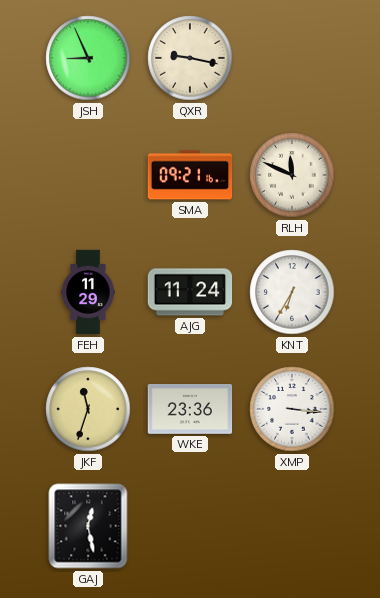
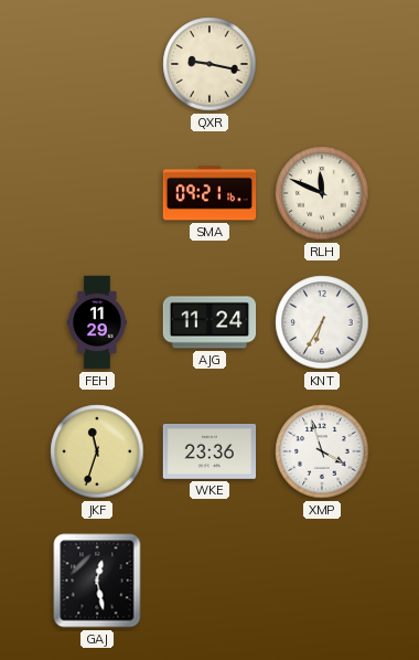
JSH: 8:56 -> none (88, 58)
XMP: 3:16 -> 3:57 (322, 451)
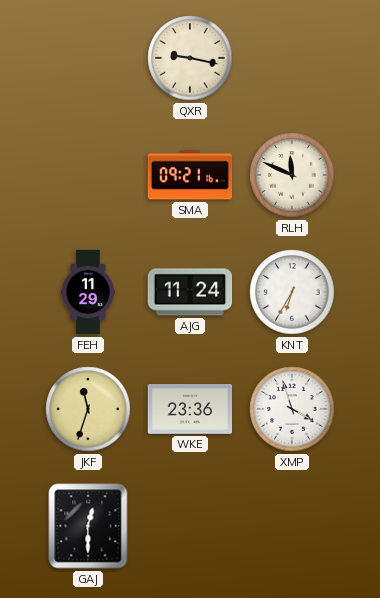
GAJ: 12:28 -> 12:30 (88, 526)
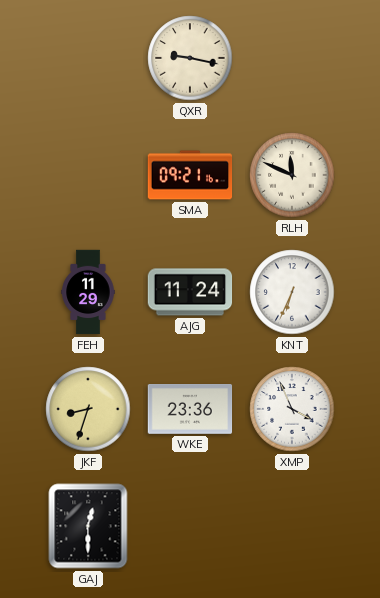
KNT: 6:35 -> 6:34 (292, 292)
JKF: 11:33 -> 8:33 (88, 409)
XMP: 3:57 -> 3:56 (292, 409)
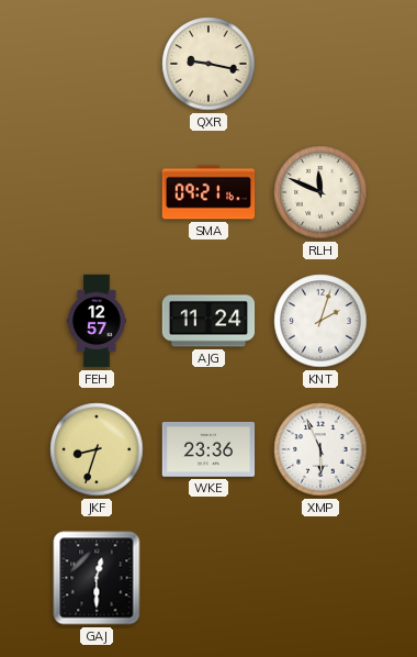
FEH: 11:29 -> 12:57 (97, 321)
KNT: 6:34 -> 2:03 (320, 321)
XMP: 3:56 -> 5:56 (320, 449)
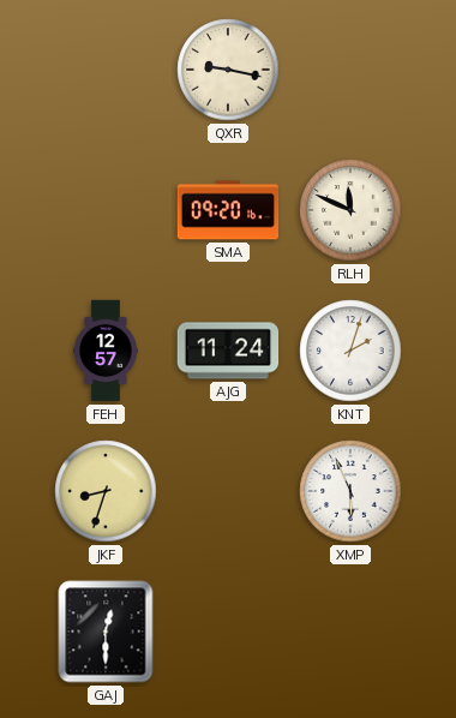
SMA: 09:21 -> 09:20 (228, 210)
WKE: 23:36 -> none (208, 450)
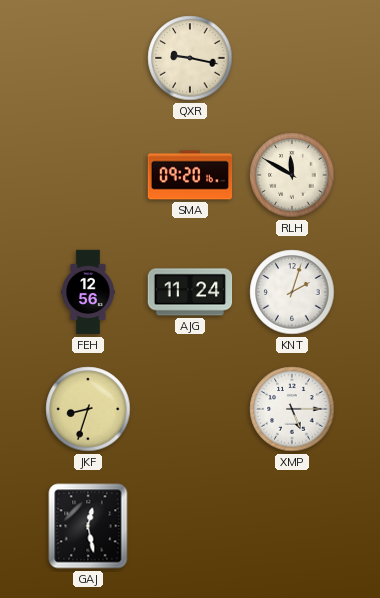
RLH: 11:49 -> 11:50 (292, 175)
FEH: 12:57 -> 12:56 (88, 292)
XMP: 5:56 -> 5:15 (292, 409)
GAJ: 12:30 -> 12:28 (88, 526)
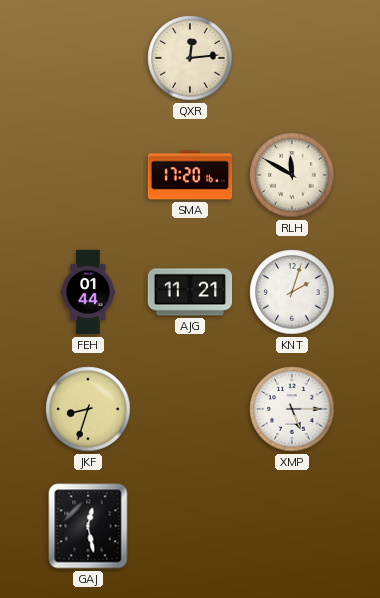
QXR: 9:17 -> 12:14 (190, 58)
SMA: 09:20 -> 17:20 (190, 175)
FEH: 12:56 -> 01:44 (88, 292)
AJG: 11:24 -> 11:21 (190, 292)
